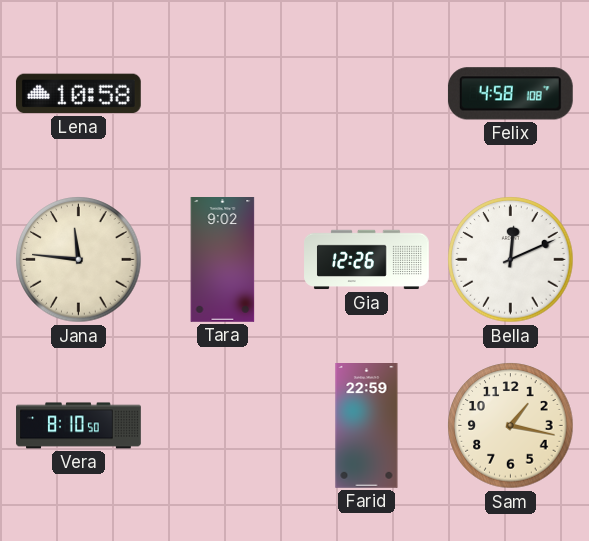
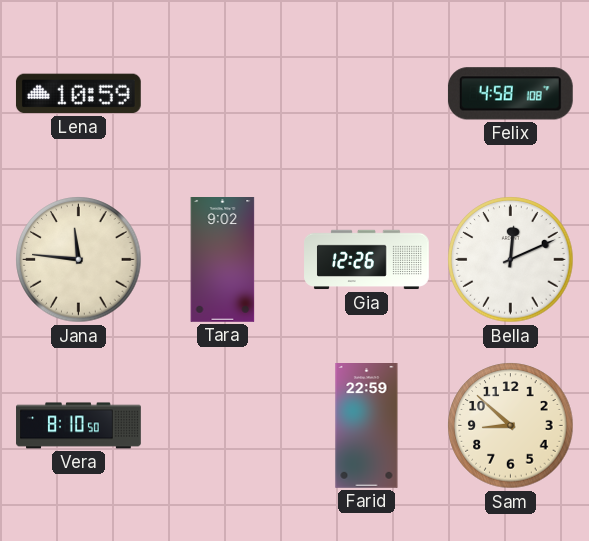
Lena: 10:58 -> 10:59 (78, 94)
Sam: 1:17 -> 8:52 (511, 426)
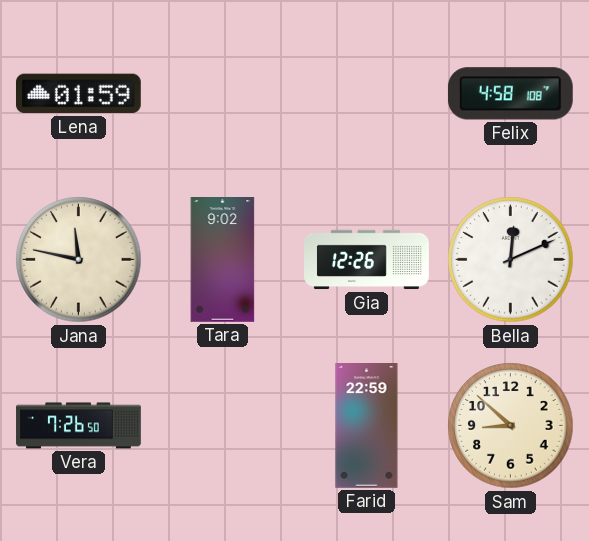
Lena: 10:59 -> 01:59 (78, 94)
Jana: 11:46 -> 11:47 (79, 260)
Vera: 8:10 -> 7:26 (79, 426)
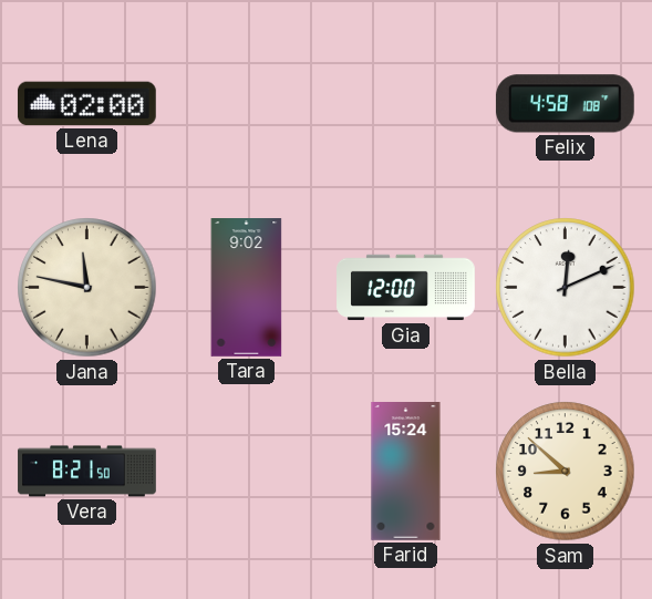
Lena: 01:59 -> 02:00 (86, 104)
Gia: 12:26 -> 12:00 (406, 288)
Vera: 7:26 -> 8:21 (87, 472)
Farid: 22:59 -> 15:24 (406, 472)
